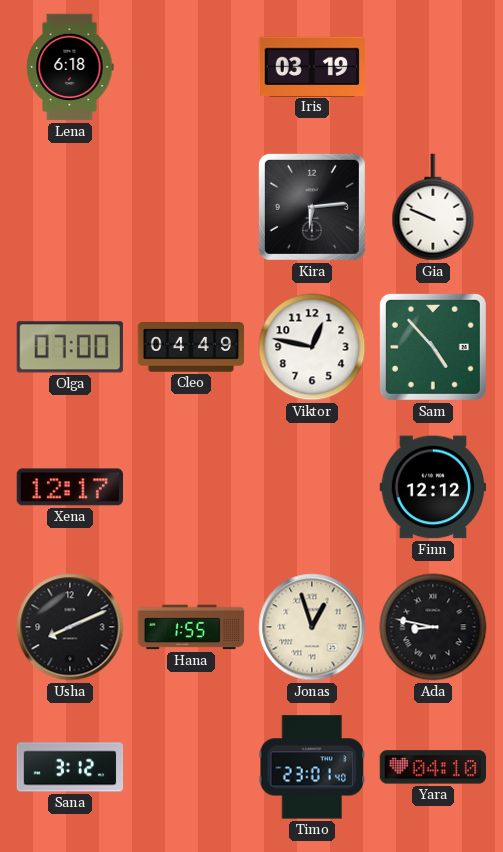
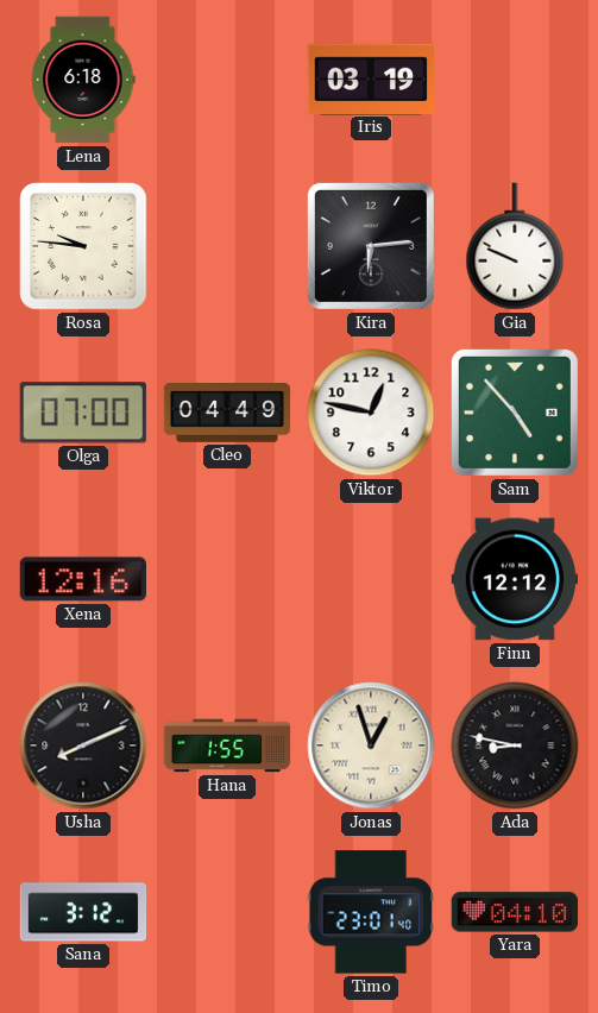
Rosa: none -> 9:46 (83, 246)
Xena: 12:17 -> 12:16 (82, 579)
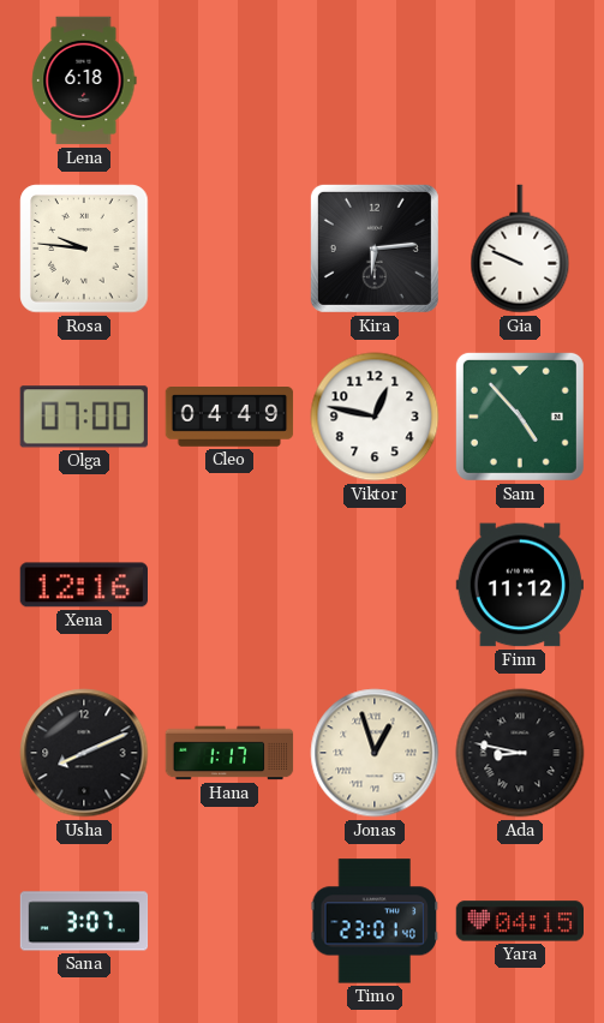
Iris: 03:19 -> none (370, 78)
Finn: 12:12 -> 11:12 (520, 585)
Hana: 1:55 -> 1:17 (229, 753)
Sana: 3:12 -> 3:07 (84, 921)
Yara: 04:10 -> 04:15 (519, 921)
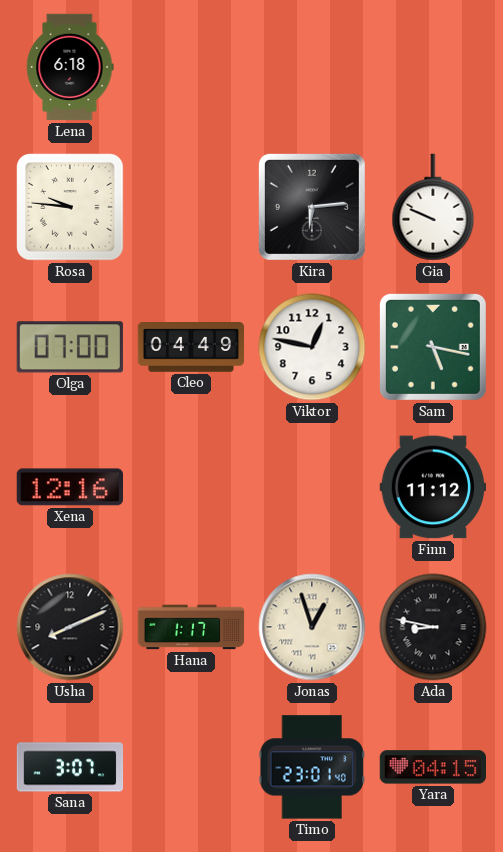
Sam: 4:53 -> 5:17 (433, 347)
